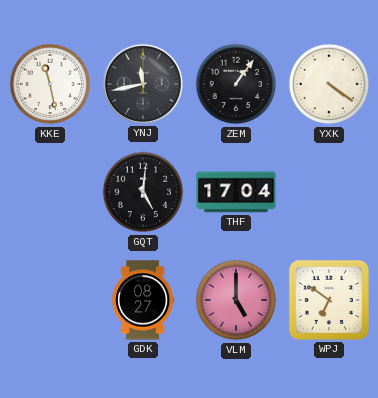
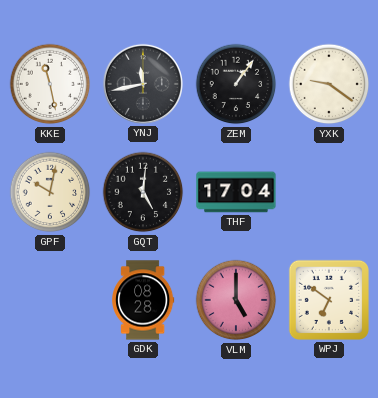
YXK: 4:21 -> 9:21 (329, 84)
GPF: none -> 10:02 (50, 192)
GDK: 08:27 -> 08:28 (143, 300)
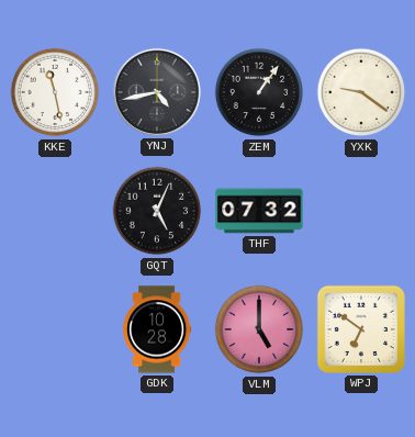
YNJ: 11:43 -> 4:43 (157, 92)
GPF: 10:02 -> none (50, 192)
GQT: 5:01 -> 5:04 (157, 211)
THF: 17:04 -> 07:32 (259, 211)
GDK: 08:28 -> 10:28 (157, 329)
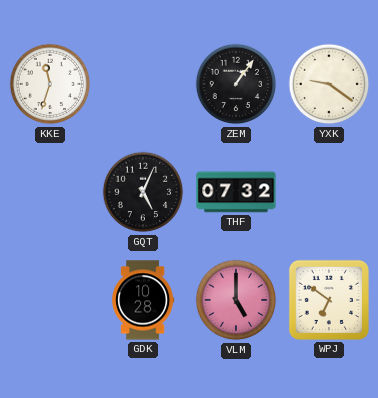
KKE: 11:28 -> 11:33 (50, 84)
YNJ: 4:43 -> none (157, 92)
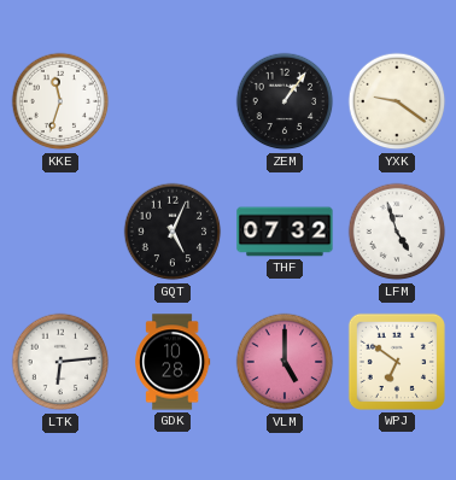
LFM: none -> 4:57 (397, 232)
LTK: none -> 6:14 (60, 362)
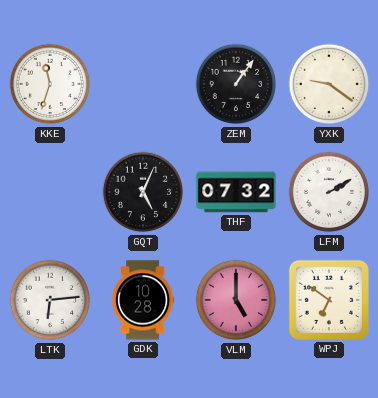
LFM: 4:57 -> 2:10 (329, 192)
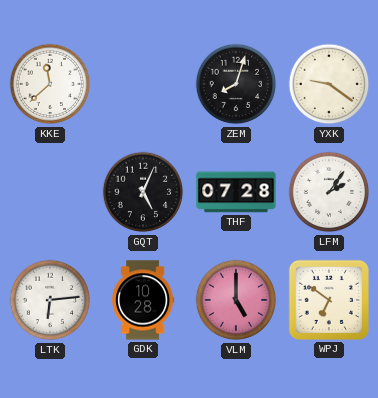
KKE: 11:33 -> 11:38 (50, 84)
ZEM: 1:06 -> 8:03 (236, 84)
THF: 07:32 -> 07:28 (236, 192)
LFM: 2:10 -> 2:06 (329, 192)
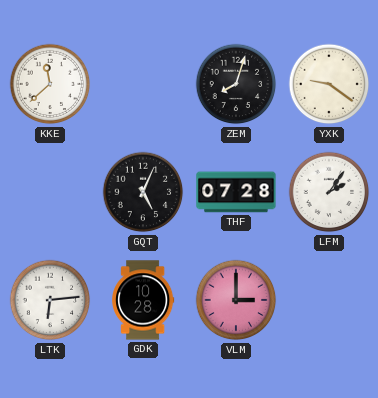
VLM: 5:00 -> 3:00 (236, 300)
WPJ: 6:51 -> none (329, 300)
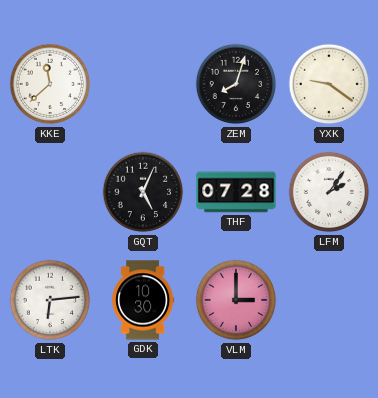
GDK: 10:28 -> 10:30 (143, 300)
